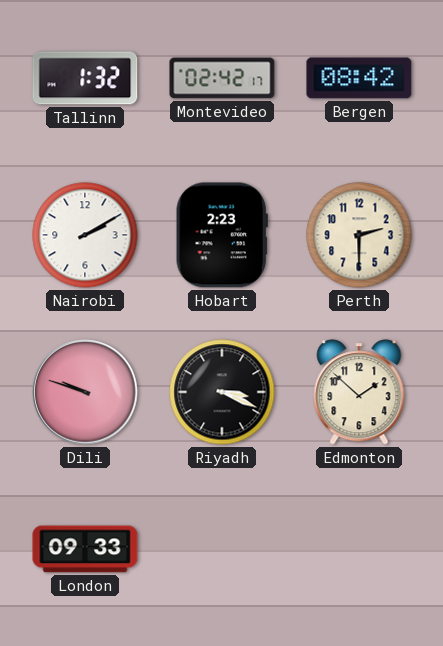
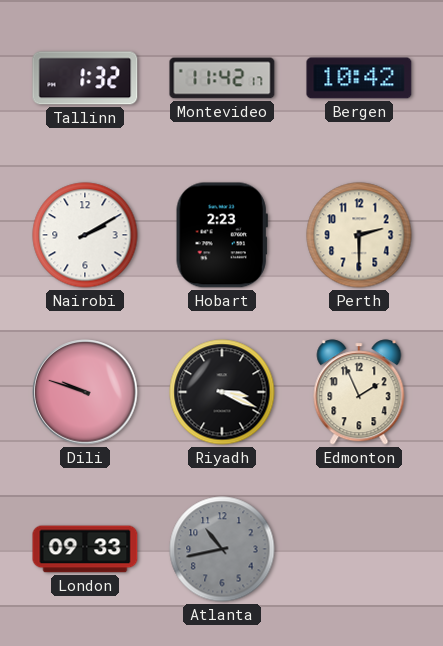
Montevideo: 02:42 -> 11:42 (222, 78)
Bergen: 08:42 -> 10:42 (359, 78)
Edmonton: 1:52 -> 1:56 (359, 392)
Atlanta: none -> 10:43 (222, 549)
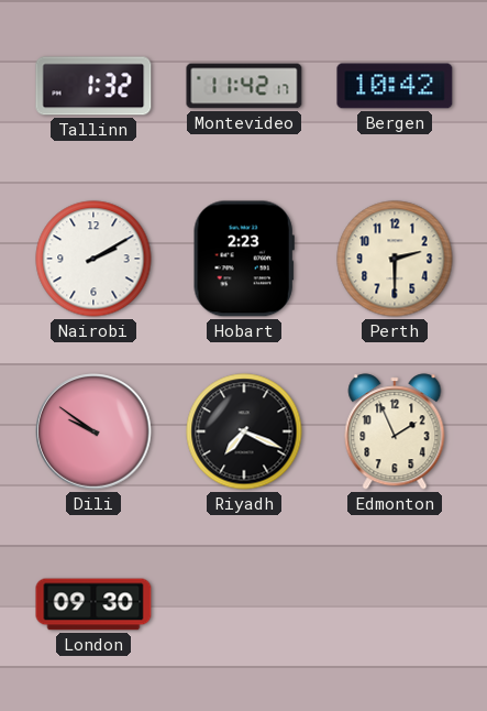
Dili: 9:48 -> 9:51 (93, 431)
Riyadh: 3:19 -> 7:19 (244, 431)
London: 09:33 -> 09:30 (93, 604)
Atlanta: 10:43 -> none (222, 549)
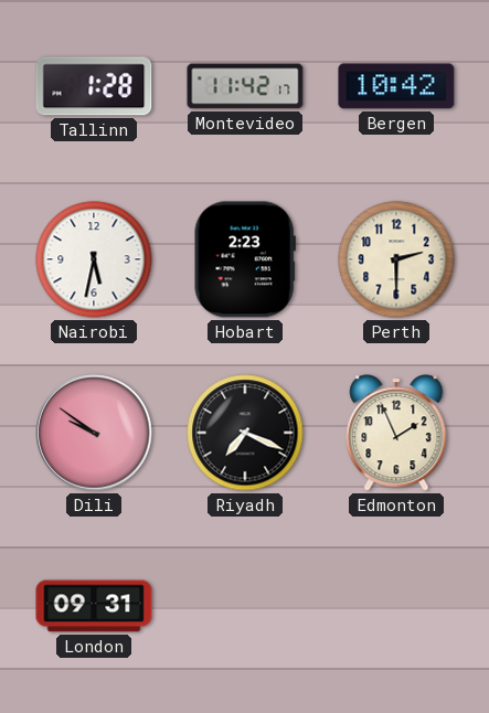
Tallinn: 1:32 -> 1:28 (94, 86)
Nairobi: 2:10 -> 5:32 (94, 259)
London: 09:30 -> 09:31 (94, 606)
